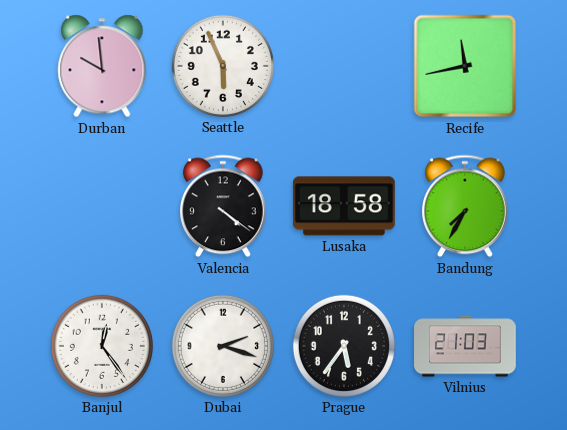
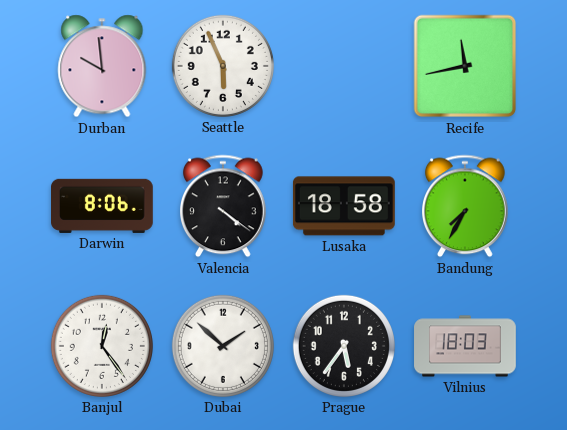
Darwin: none -> 8:06 (103, 206)
Dubai: 2:18 -> 1:52 (223, 346)
Vilnius: 21:03 -> 18:03 (465, 346)
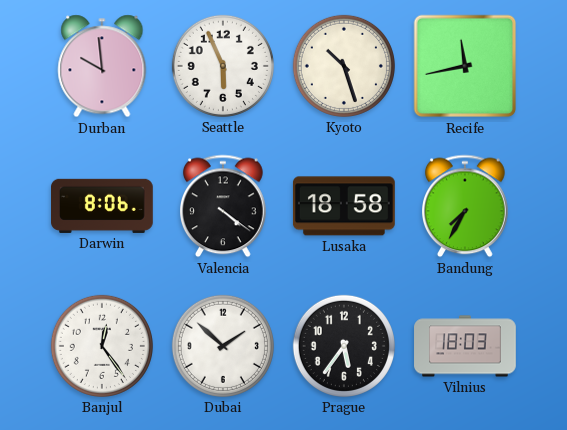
Kyoto: none -> 10:27 (344, 66)
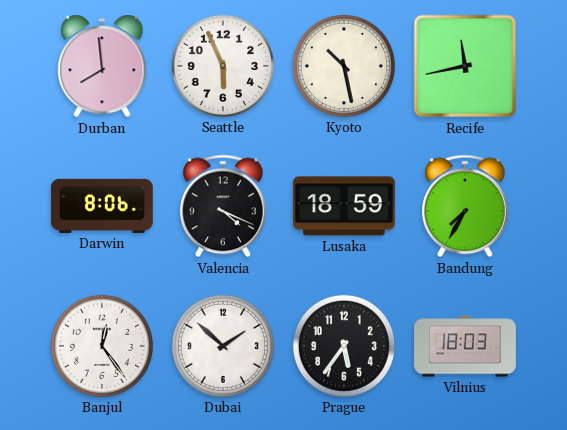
Durban: 9:59 -> 7:59 (102, 66)
Kyoto: 10:27 -> 10:28 (344, 66)
Valencia: 4:21 -> 4:19 (224, 206)
Lusaka: 18:58 -> 18:59 (344, 206)
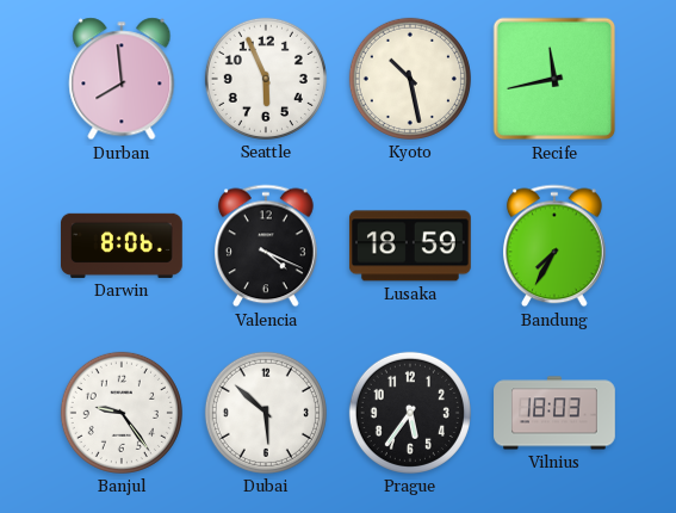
Banjul: 12:24 -> 9:24 (122, 413)
Dubai: 1:52 -> 5:52 (266, 413)
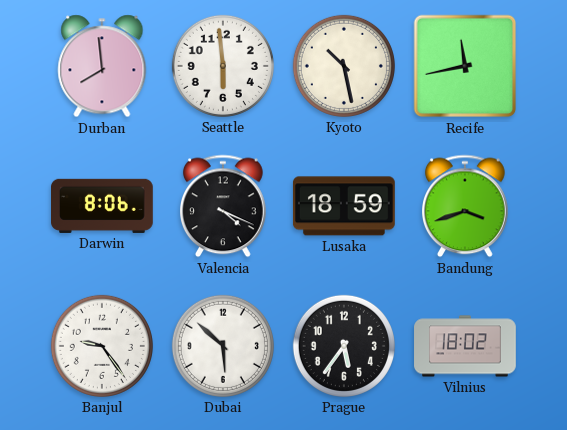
Seattle: 5:56 -> 5:59 (223, 66)
Bandung: 7:35 -> 3:42 (466, 206)
Vilnius: 18:03 -> 18:02 (465, 346)
